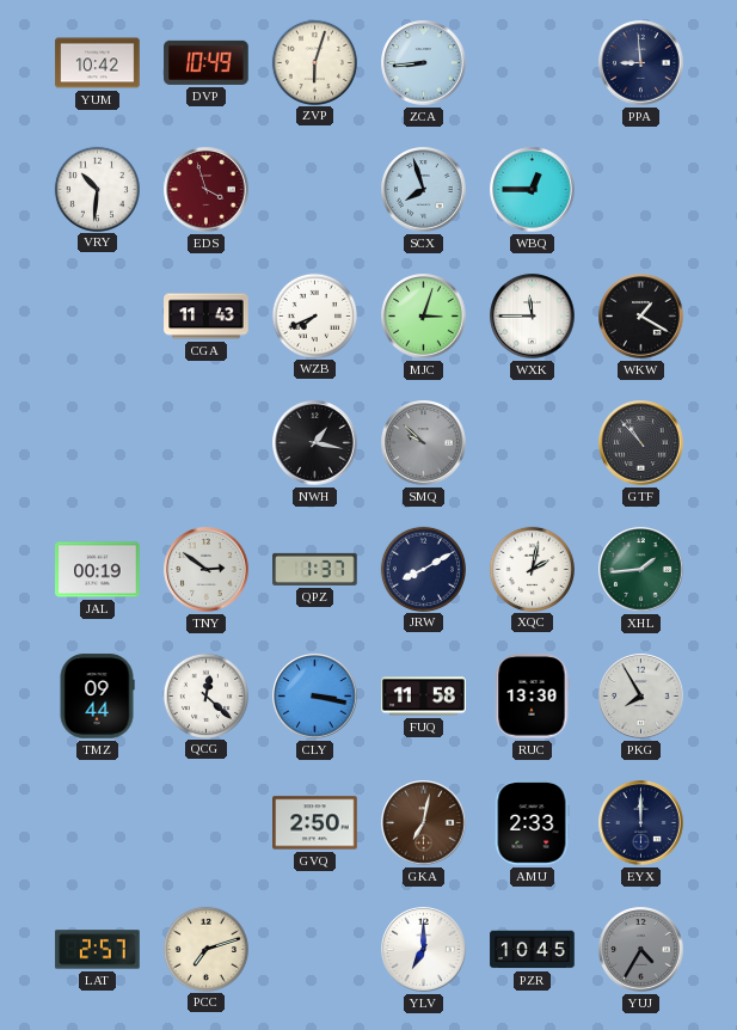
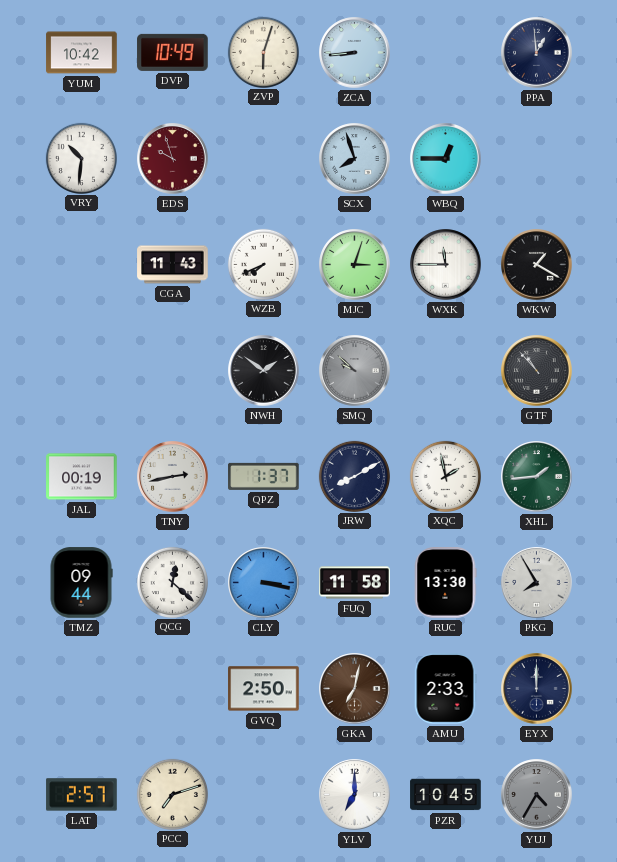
PPA: 8:59 -> 12:59 (537, 53)
EDS: 3:57 -> 9:57 (173, 159)
NWH: 1:17 -> 1:51 (264, 371)
TNY: 2:51 -> 2:43 (173, 477)
XQC: 2:02 -> 1:58 (445, 476)
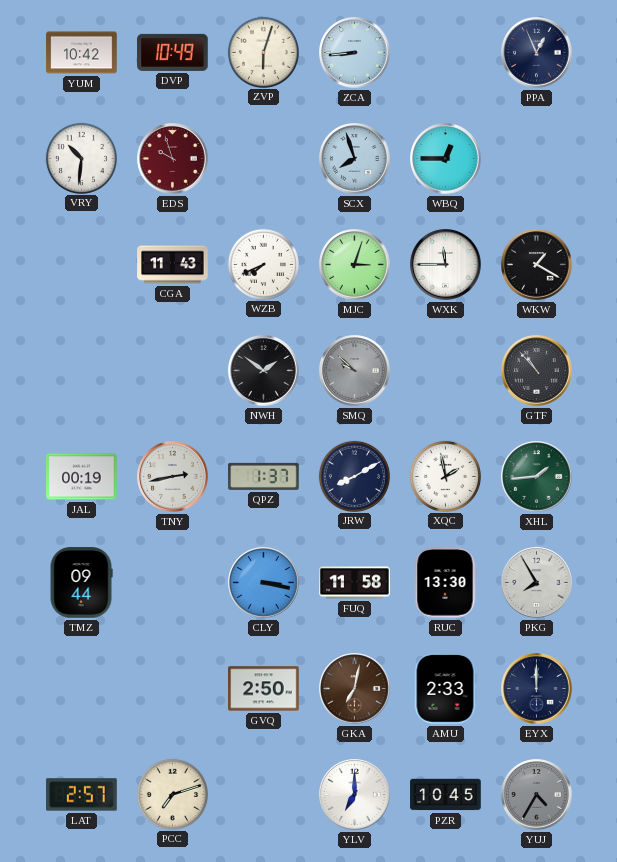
PPA: 12:59 -> 12:56 (537, 53)
QCG: 12:22 -> none (172, 582)
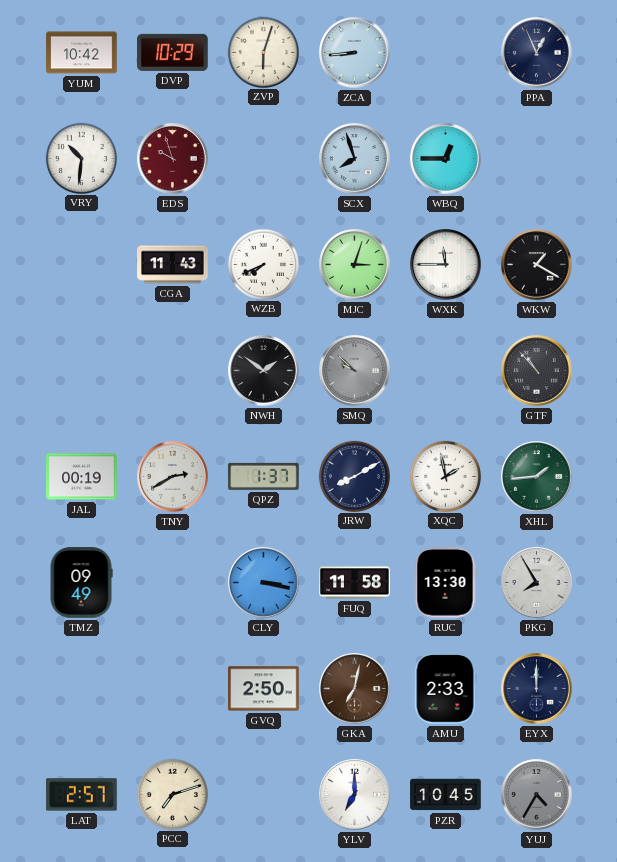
DVP: 10:49 -> 10:29 (173, 52)
TNY: 2:43 -> 2:40 (173, 477)
TMZ: 09:44 -> 09:49 (81, 583)
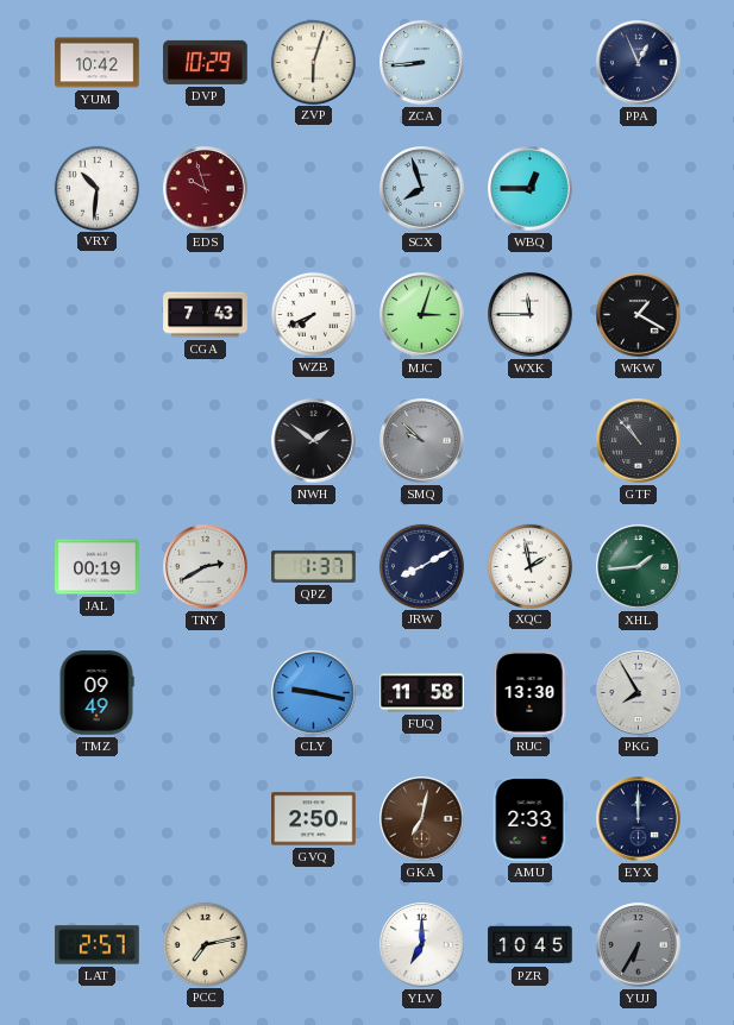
CGA: 11:43 -> 7:43 (206, 315)
CLY: 3:17 -> 9:17 (314, 693)
PCC: 7:12 -> 7:13 (205, 944)
YUJ: 4:35 -> 6:35 (639, 945)
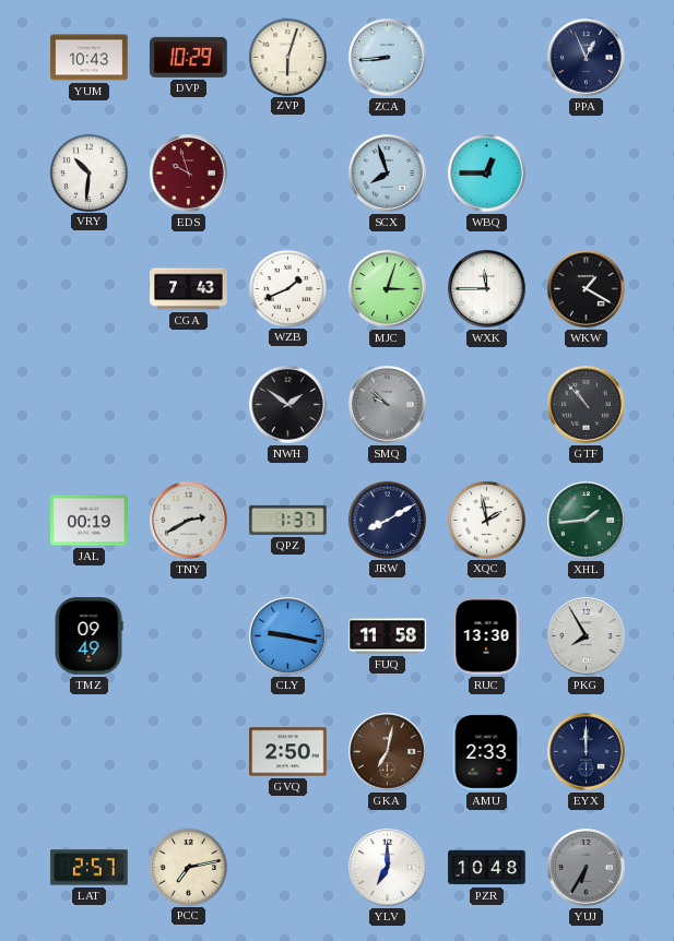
YUM: 10:42 -> 10:43 (90, 58)
WZB: 7:41 -> 1:41 (287, 288)
PZR: 10:45 -> 10:48 (487, 868)
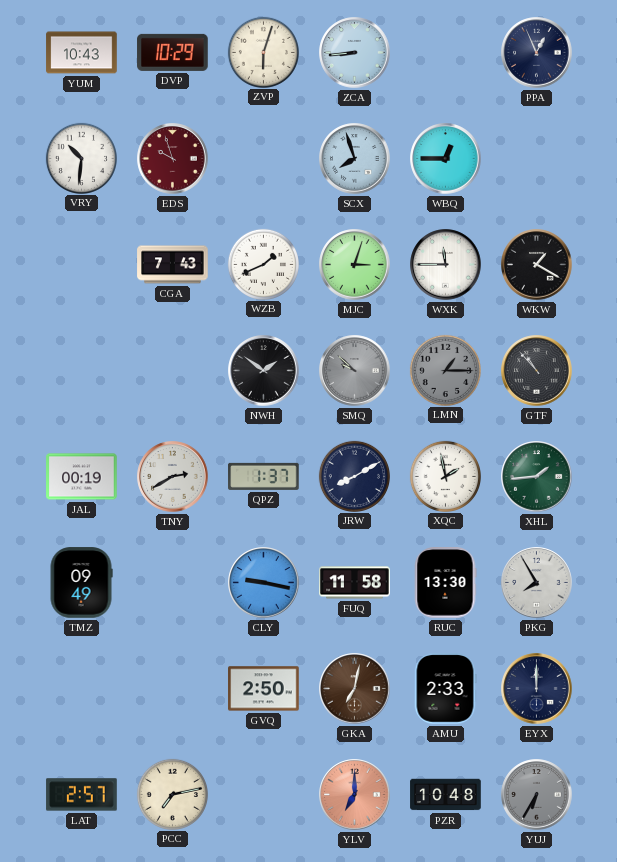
LMN: none -> 1:15 (445, 370)
YLV dial: white -> salmon (355, 795)
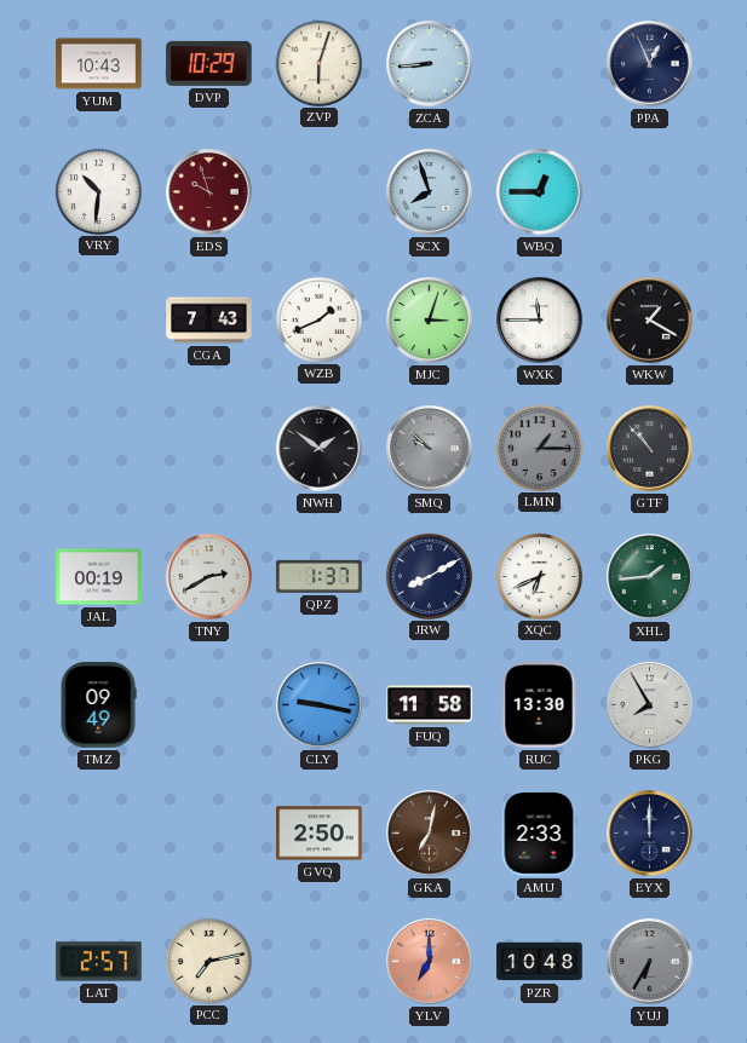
XQC: 1:58 -> 6:41 (539, 576)
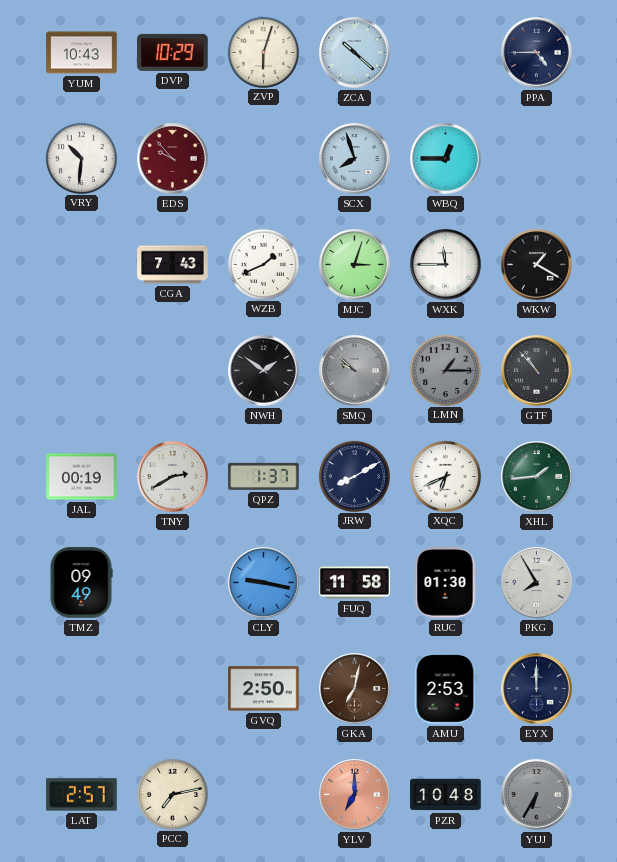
ZCA: 8:44 -> 10:22 (355, 53)
PPA: 12:56 -> 4:45 (537, 53)
EDS: 9:57 -> 9:53 (173, 159)
RUC: 13:30 -> 01:30 (445, 583)
AMU: 2:33 -> 2:53 (445, 689)
